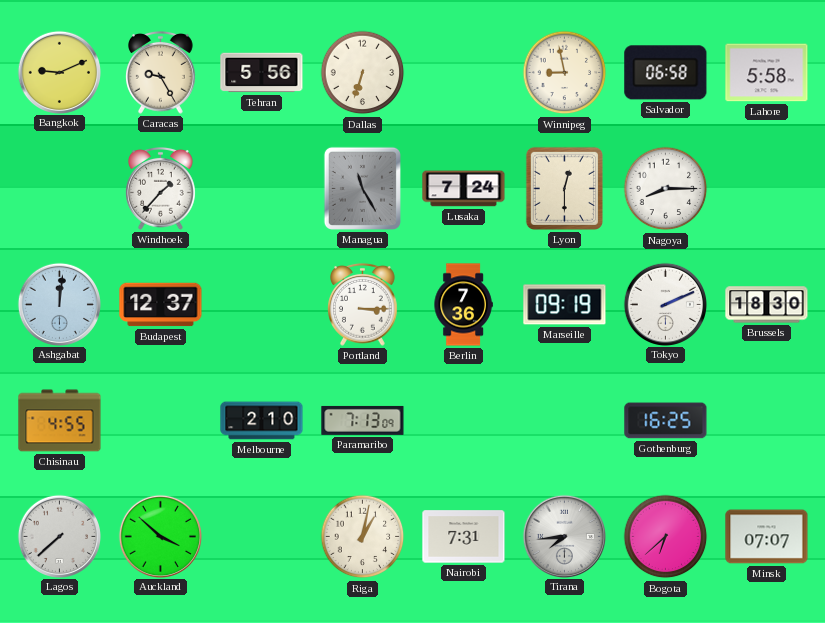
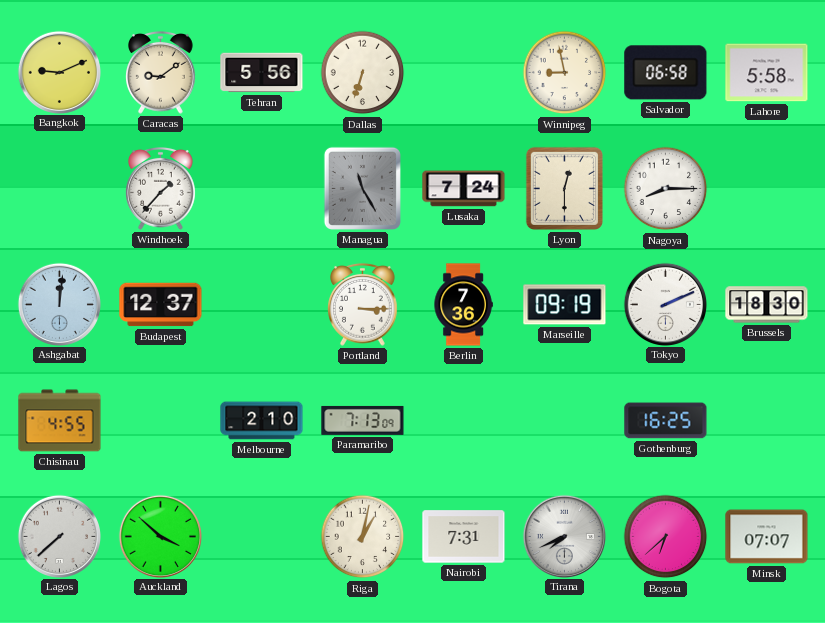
Caracas: 9:25 -> 9:09 (161, 72)
Tirana: 7:44 -> 7:41 (564, 536)
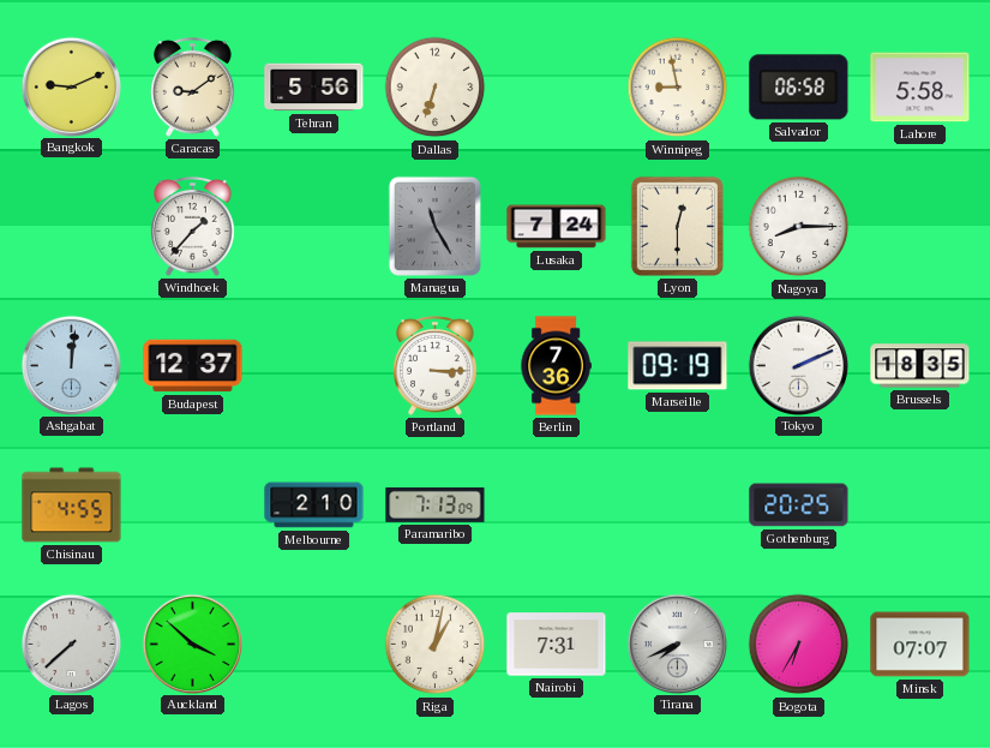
Brussels: 18:30 -> 18:35 (920, 366)
Gothenburg: 16:25 -> 20:25 (799, 505)
Bogota: 6:38 -> 6:35 (799, 645)
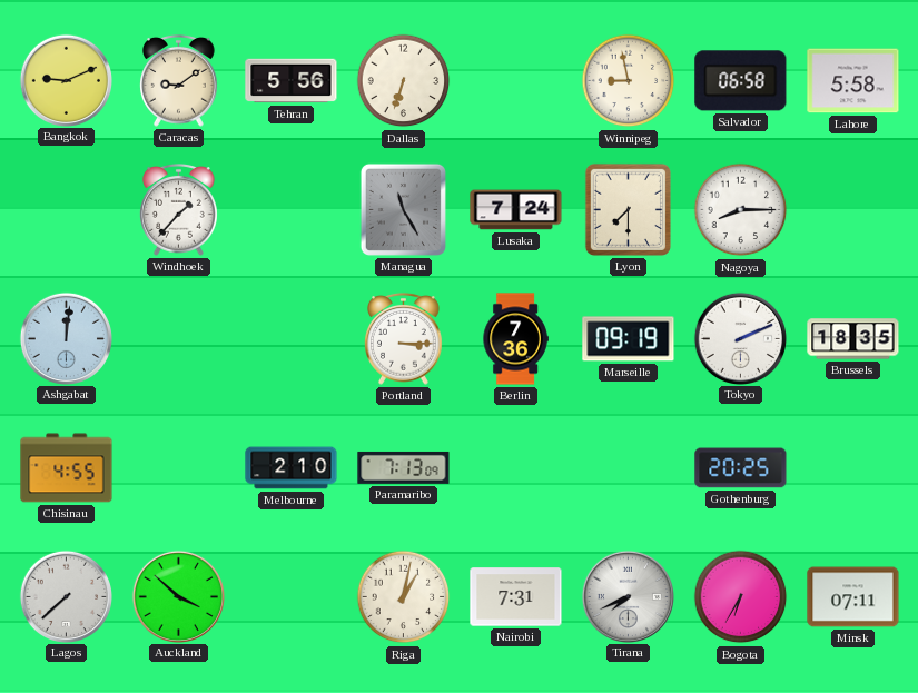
Lyon: 12:30 -> 7:30 (628, 209)
Budapest: 12:37 -> none (193, 366)
Minsk: 07:07 -> 07:11 (853, 597)
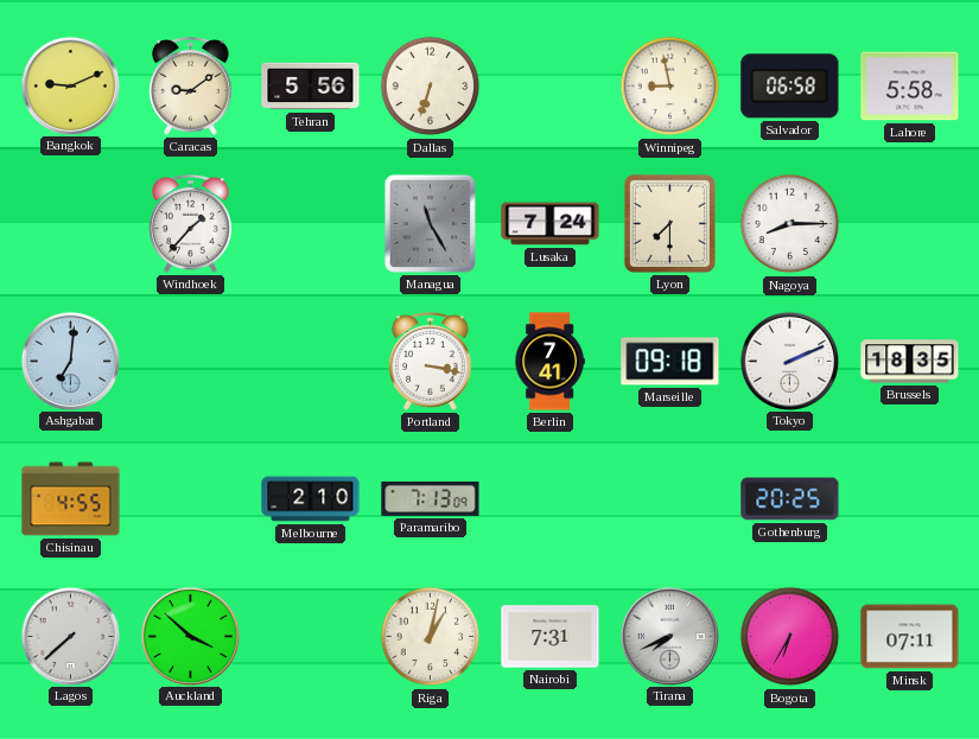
Ashgabat: 12:01 -> 7:01 (70, 361)
Portland: 3:15 -> 3:17 (431, 361)
Berlin: 7:36 -> 7:41 (549, 362)
Marseille: 09:19 -> 09:18 (670, 362)
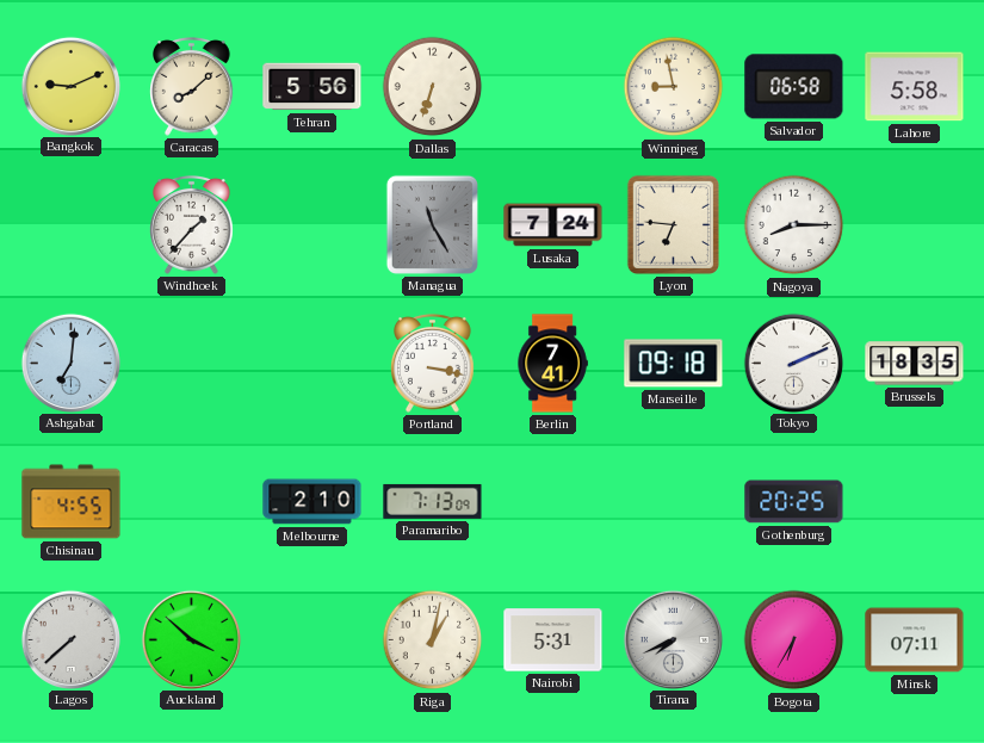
Caracas: 9:09 -> 8:08 (192, 86)
Lyon: 7:30 -> 6:46 (673, 224)
Nairobi: 7:31 -> 5:31 (553, 640)
